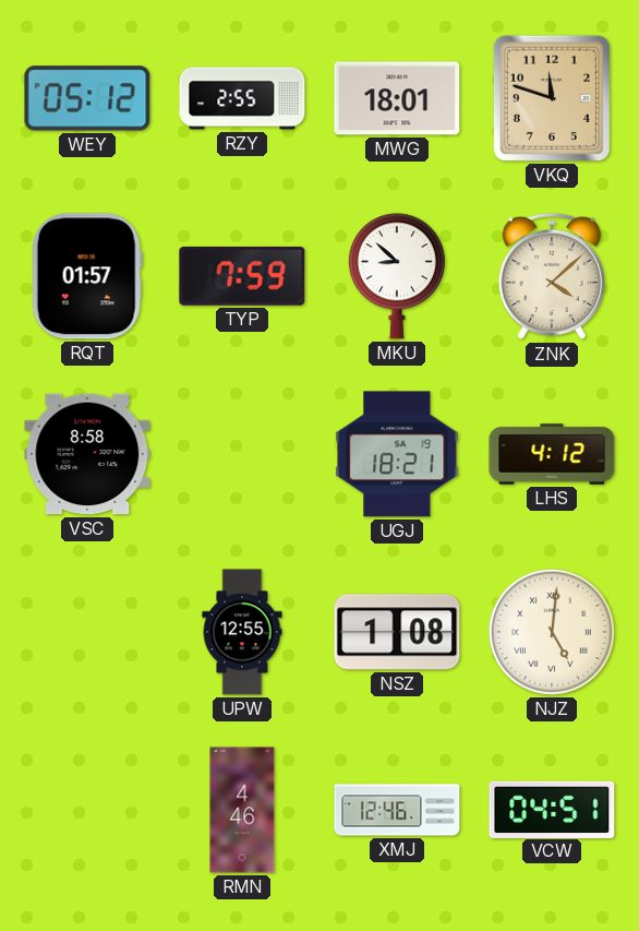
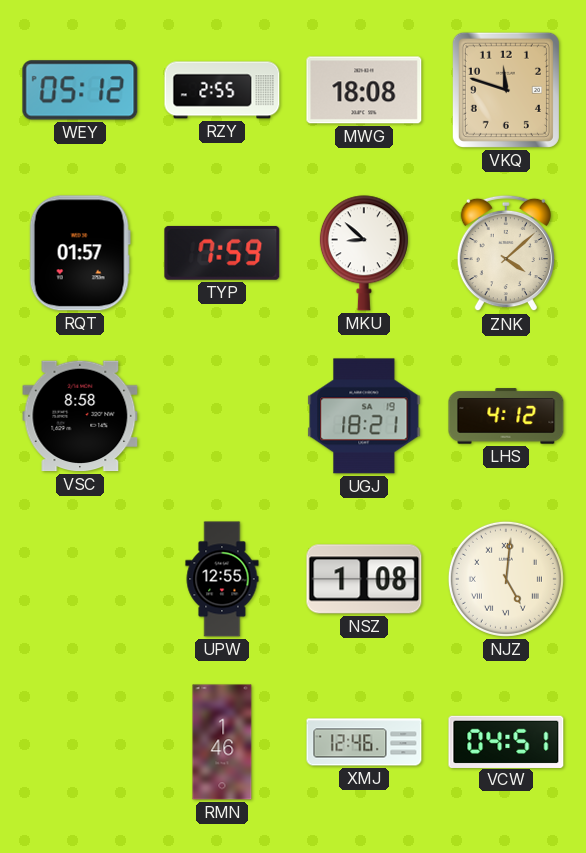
MWG: 18:01 -> 18:08 (364, 90)
RMN: 4:46 -> 1:46 (222, 742)
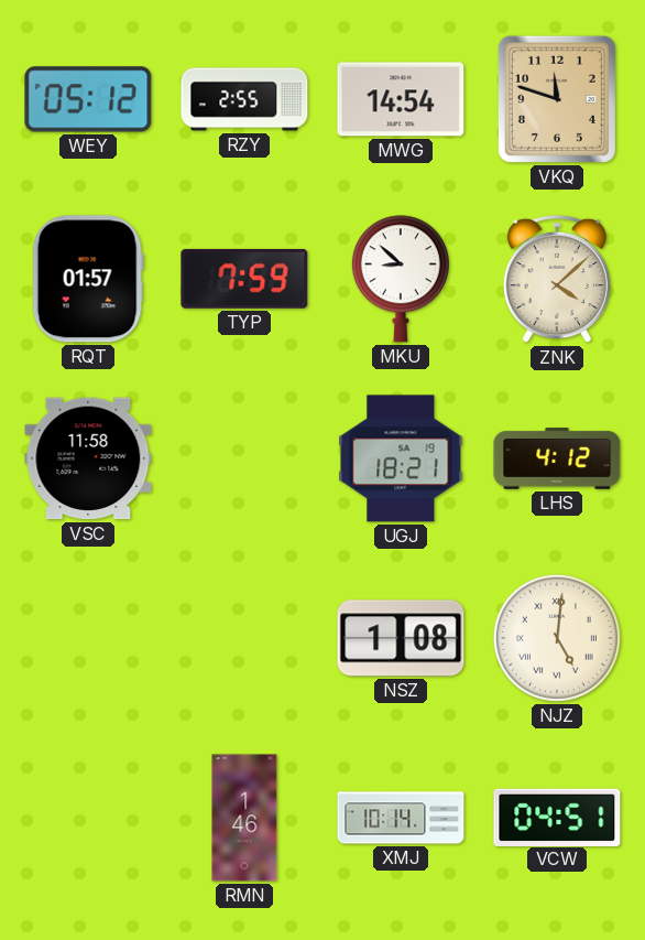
MWG: 18:08 -> 14:54 (401, 99)
VSC: 8:58 -> 11:58 (88, 458)
UPW: 12:55 -> none (222, 579)
XMJ: 12:46 -> 10:14 (401, 818)
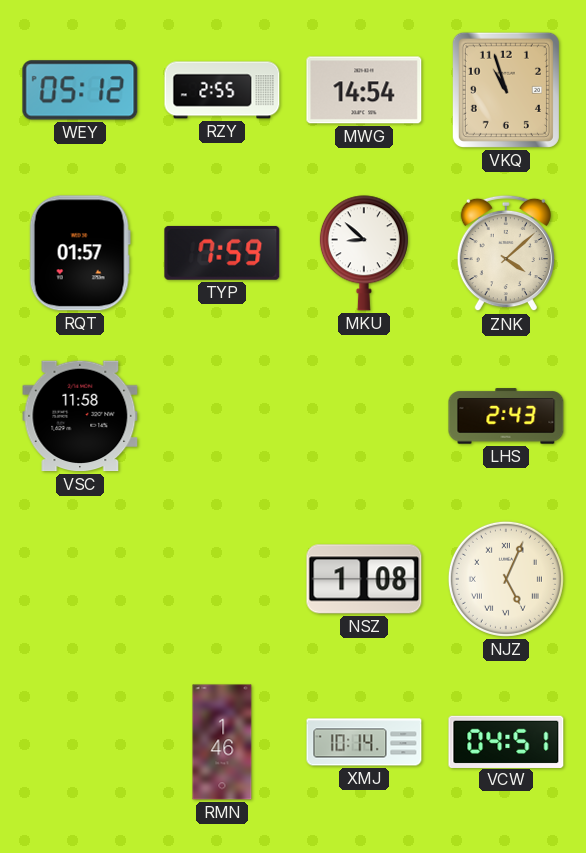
VKQ: 11:48 -> 10:57 (506, 90)
UGJ: 18:21 -> none (401, 458)
LHS: 4:12 -> 2:43 (506, 416)
NJZ: 5:01 -> 5:04 (506, 579)
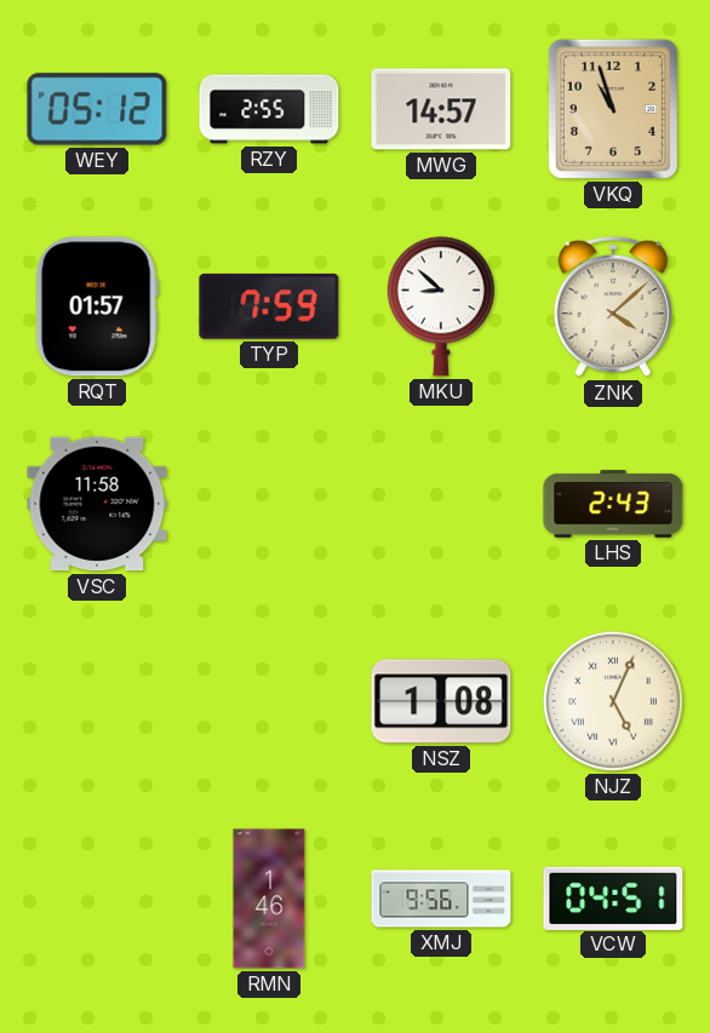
MWG: 14:54 -> 14:57 (441, 109)
XMJ: 10:14 -> 9:56 (441, 899)
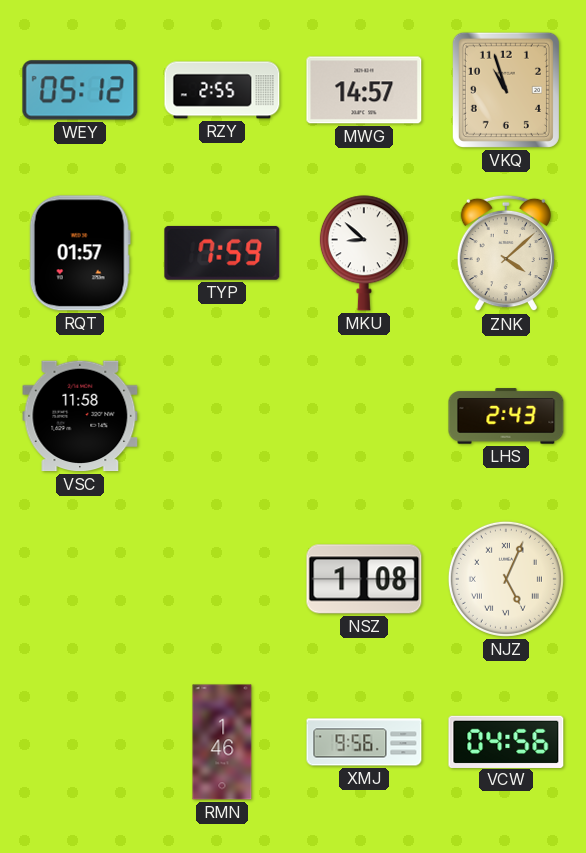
VCW: 04:51 -> 04:56 (506, 741)
